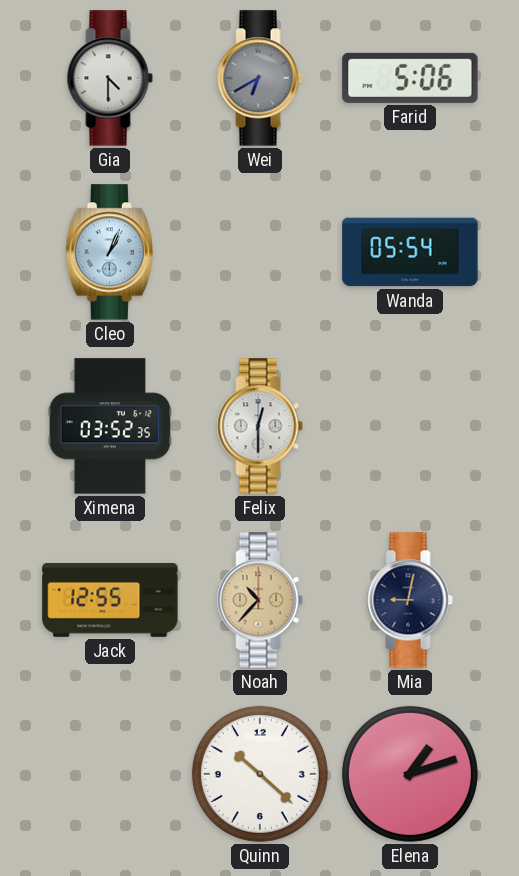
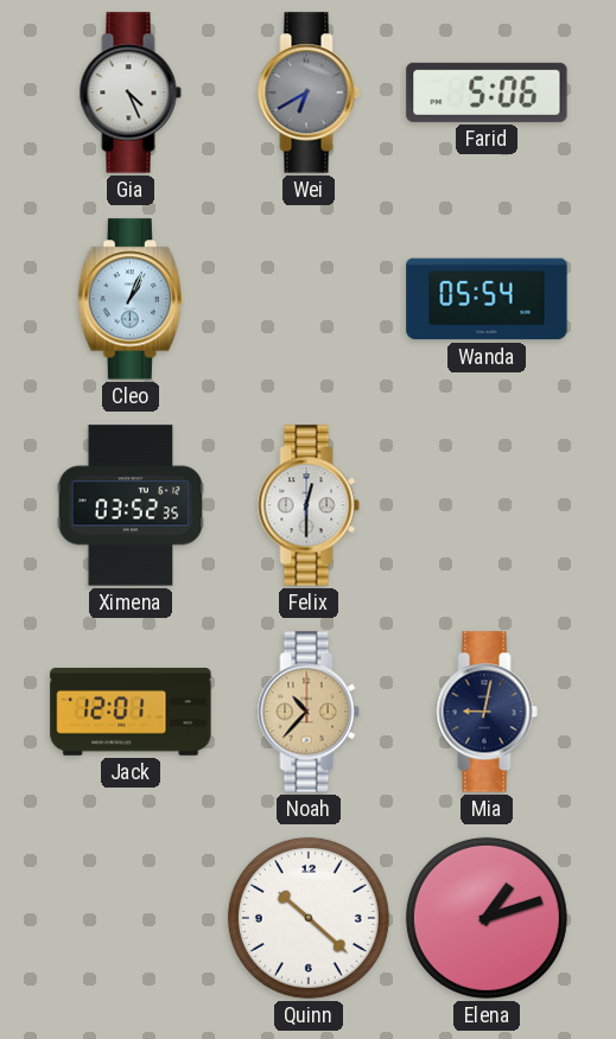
Gia: 4:30 -> 4:26 (131, 93)
Jack: 12:55 -> 12:01 (131, 713)
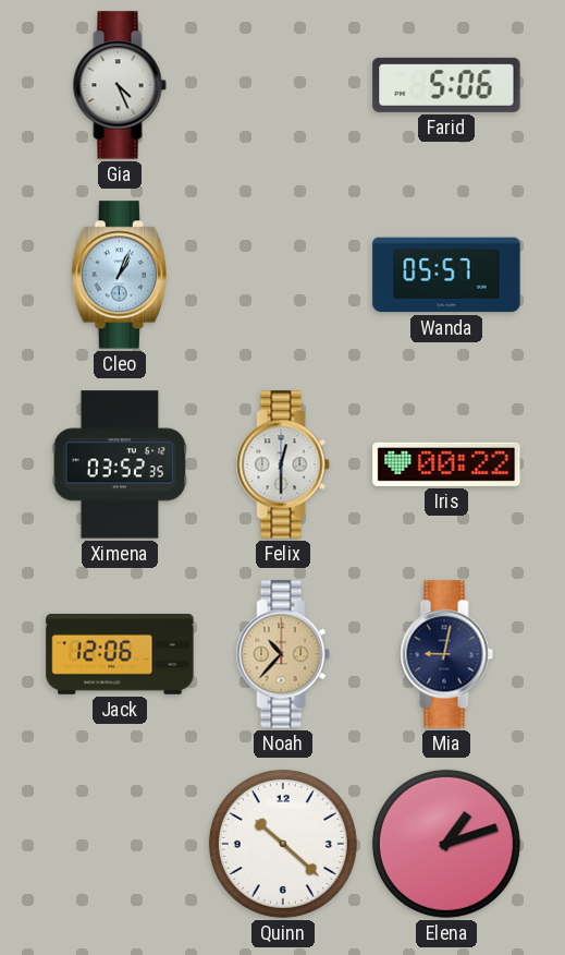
Wei: 6:40 -> none (309, 93)
Wanda: 05:54 -> 05:57 (446, 275)
Iris: none -> 00:22 (446, 464)
Jack: 12:01 -> 12:06 (120, 655)
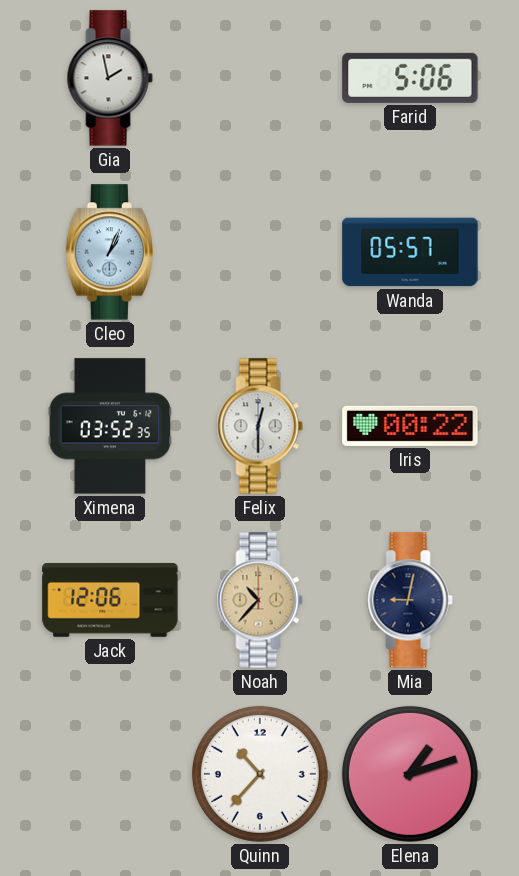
Gia: 4:26 -> 1:58 (110, 78)
Quinn: 10:22 -> 10:37 (260, 774)
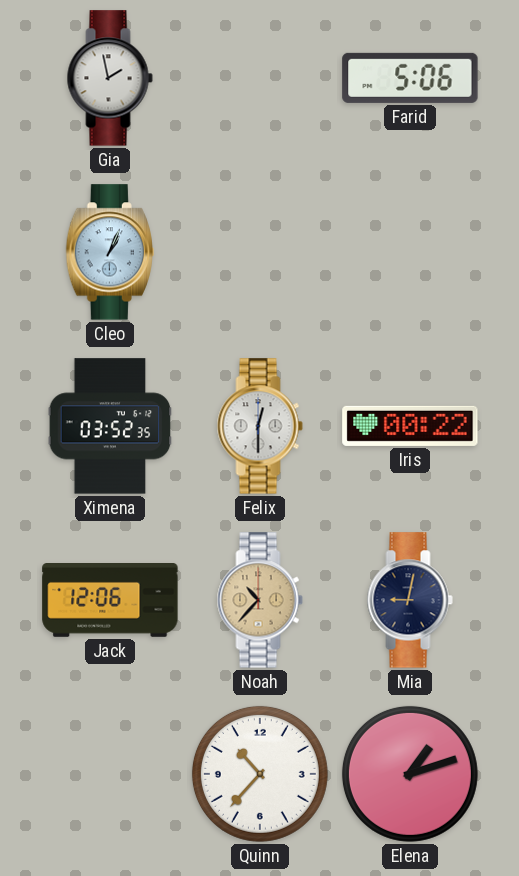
Wanda: 05:57 -> none (410, 252)
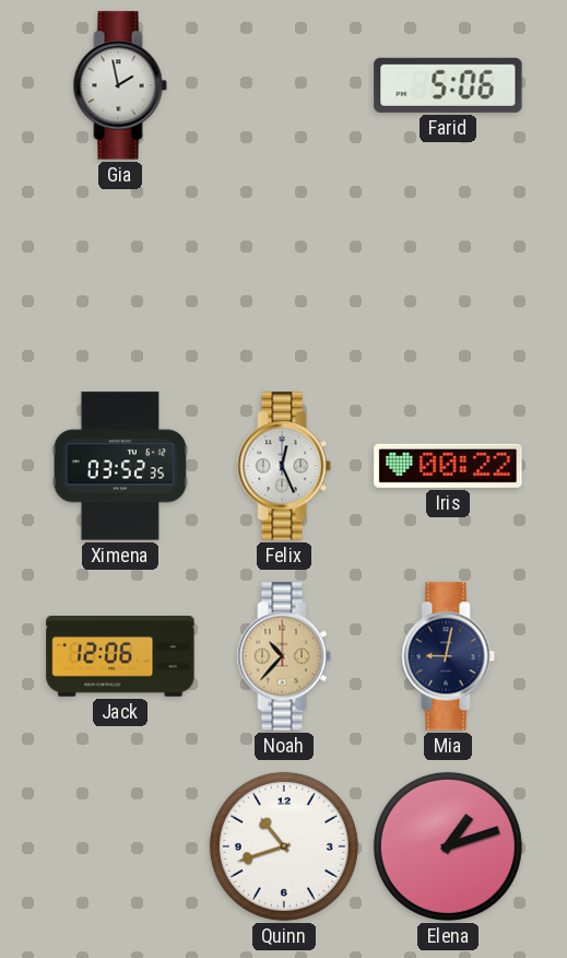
Cleo: 1:04 -> none (109, 252)
Felix: 12:30 -> 12:26 (284, 466)
Quinn: 10:37 -> 10:42 (284, 846)
